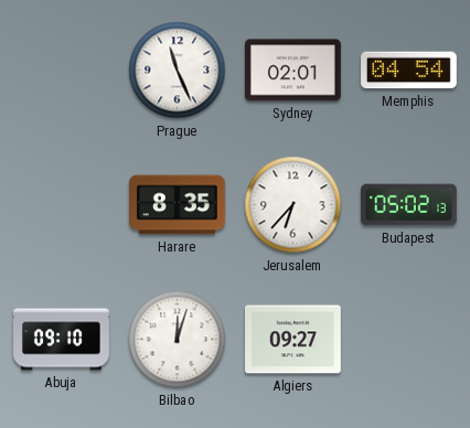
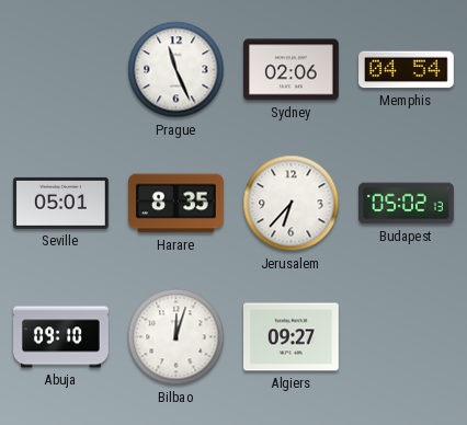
Sydney: 02:01 -> 02:06 (291, 70)
Seville: none -> 05:01 (61, 203)
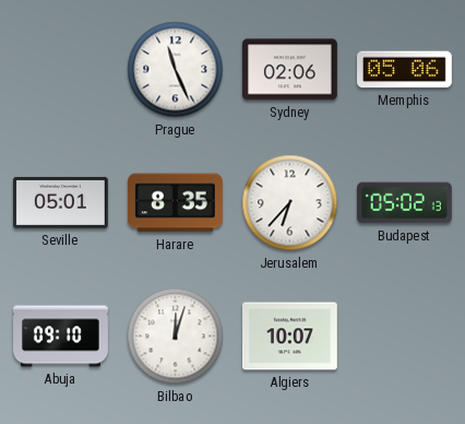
Memphis: 04:54 -> 05:06 (405, 70)
Algiers: 09:27 -> 10:07 (290, 337)
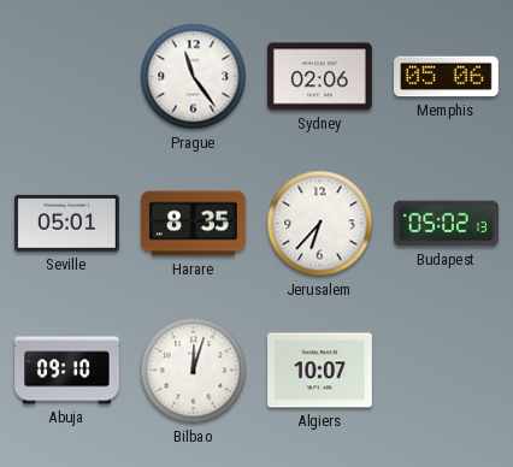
Prague: 11:26 -> 11:24 (194, 77)
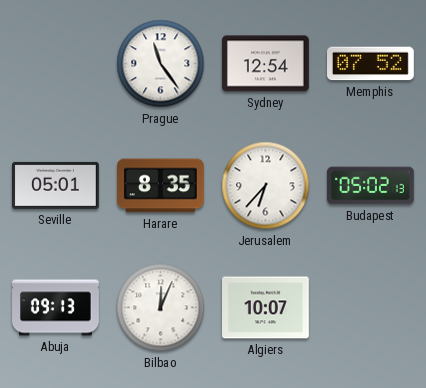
Sydney: 02:06 -> 12:54 (265, 64)
Memphis: 05:06 -> 07:52 (371, 64)
Abuja: 09:10 -> 09:13 (56, 308)
Bilbao: 12:03 -> 12:04 (161, 308)
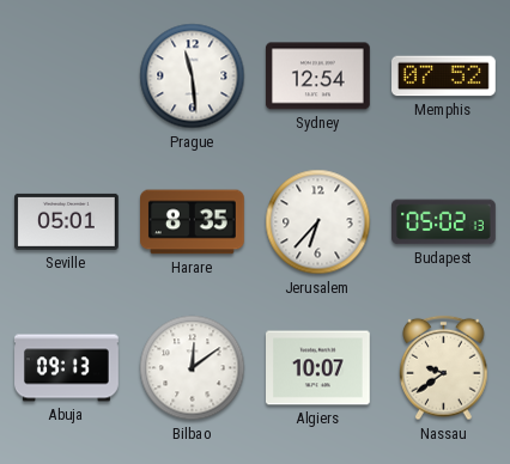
Prague: 11:24 -> 11:29 (193, 77)
Bilbao: 12:04 -> 12:09 (193, 368)
Nassau: none -> 9:39 (444, 368)
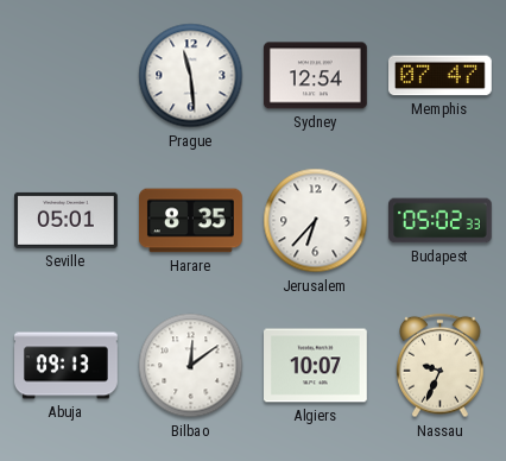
Memphis: 07:52 -> 07:47 (441, 76)
Budapest: 05:02:13 -> 05:02:33 (441, 221)
Nassau: 9:39 -> 9:34 (441, 366)
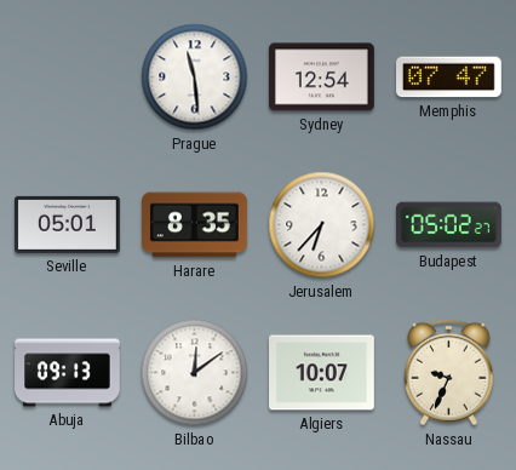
Budapest: 05:02:33 -> 05:02:27 (449, 225)
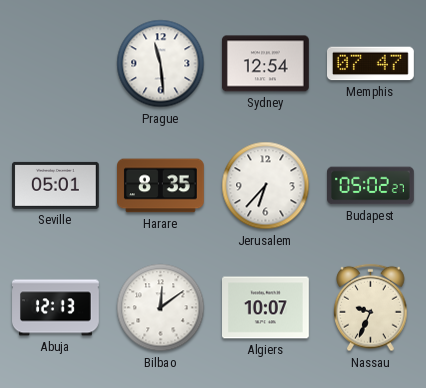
Abuja: 09:13 -> 12:13 (56, 308)
